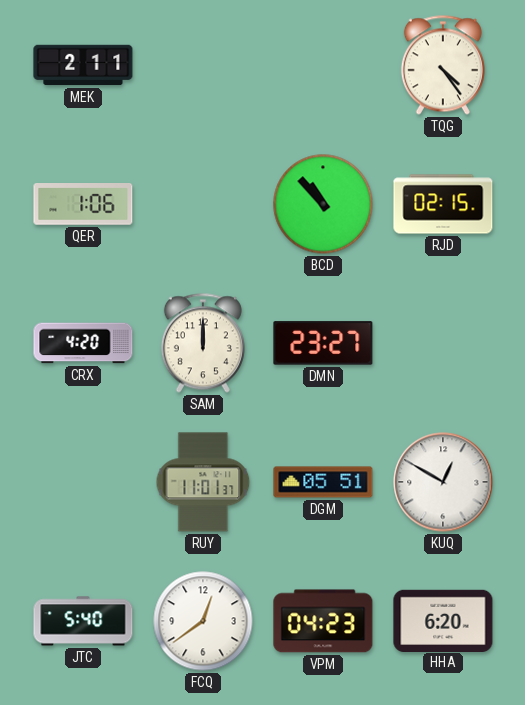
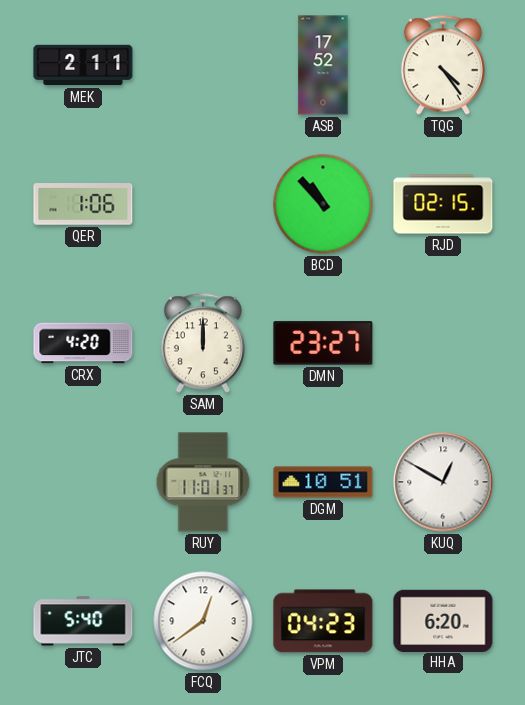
ASB: none -> 17:52 (323, 65)
DGM: 05:51 -> 10:51 (323, 482)
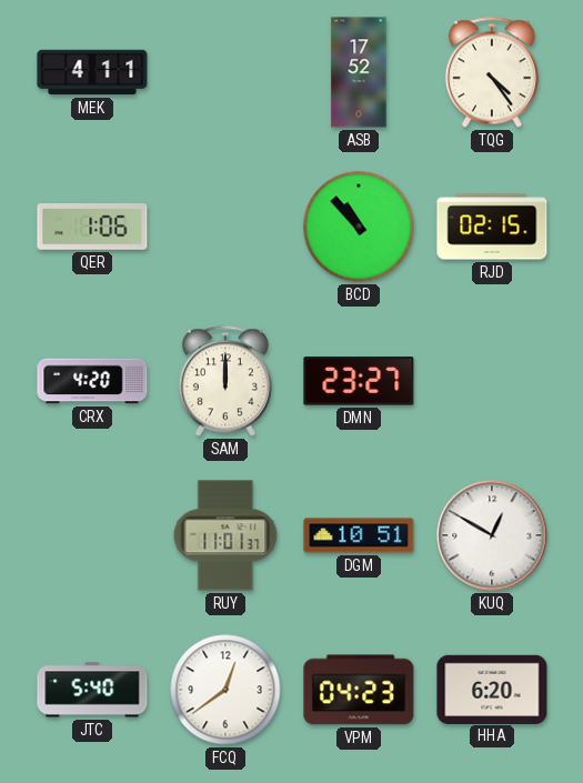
MEK: 2:11 -> 4:11 (92, 72)
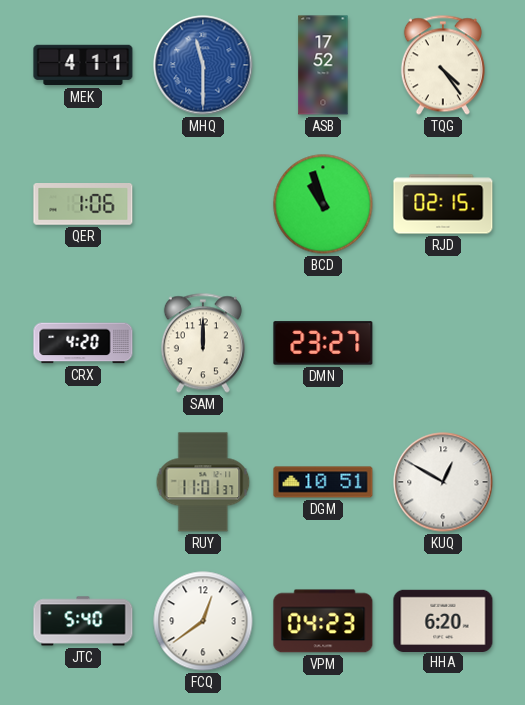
MHQ: none -> 11:30 (203, 65)
BCD: 10:53 -> 10:57 (323, 204)
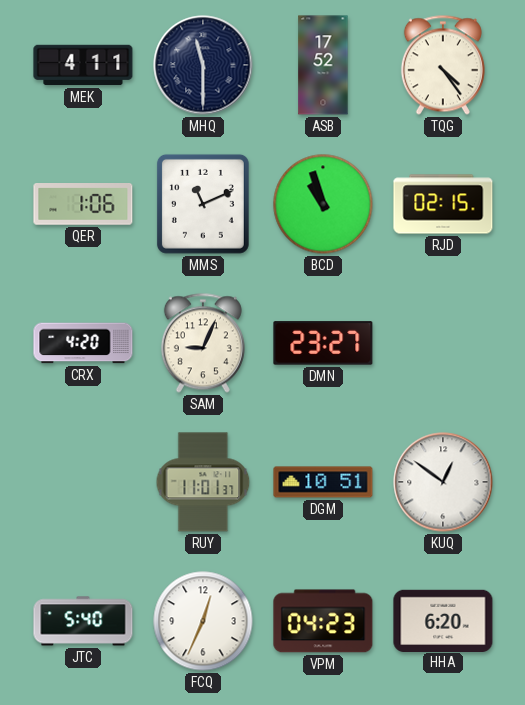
MHQ dial: blue -> navy (203, 65)
MMS: none -> 11:11 (203, 204)
SAM: 12:00 -> 9:04 (203, 343)
KUQ: 12:50 -> 12:51 (443, 482)
FCQ: 12:39 -> 12:34 (203, 621)
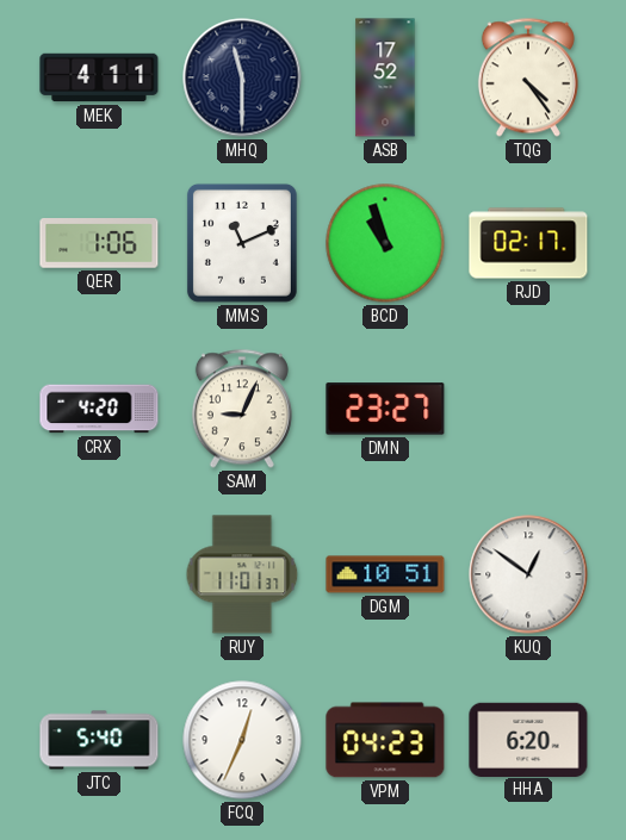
RJD: 02:15 -> 02:17 (528, 243)
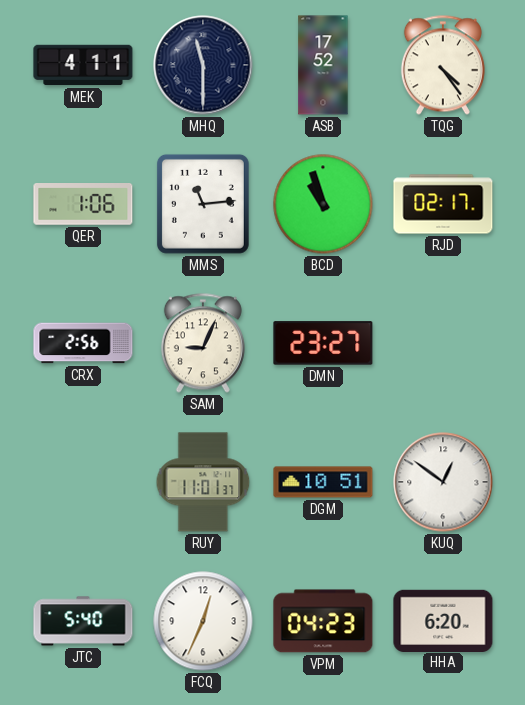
MMS: 11:11 -> 11:14 (203, 204)
CRX: 4:20 -> 2:56 (83, 343)
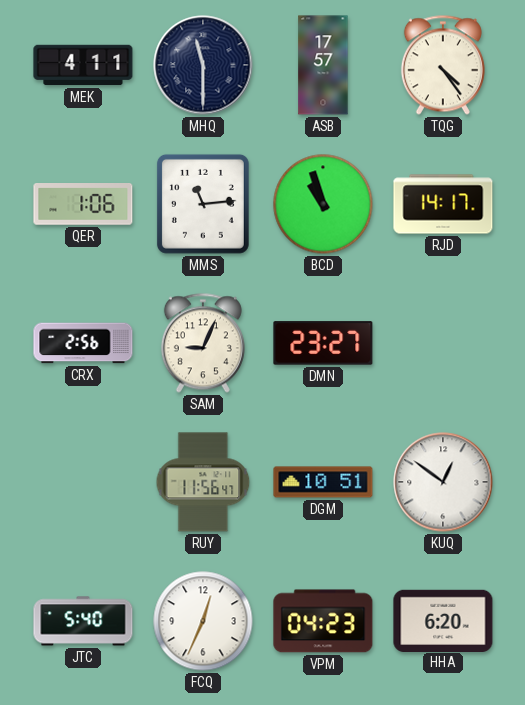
ASB: 17:52 -> 17:57 (323, 65)
RJD: 02:17 -> 14:17 (443, 204)
RUY: 11:01 -> 11:56 (203, 482)
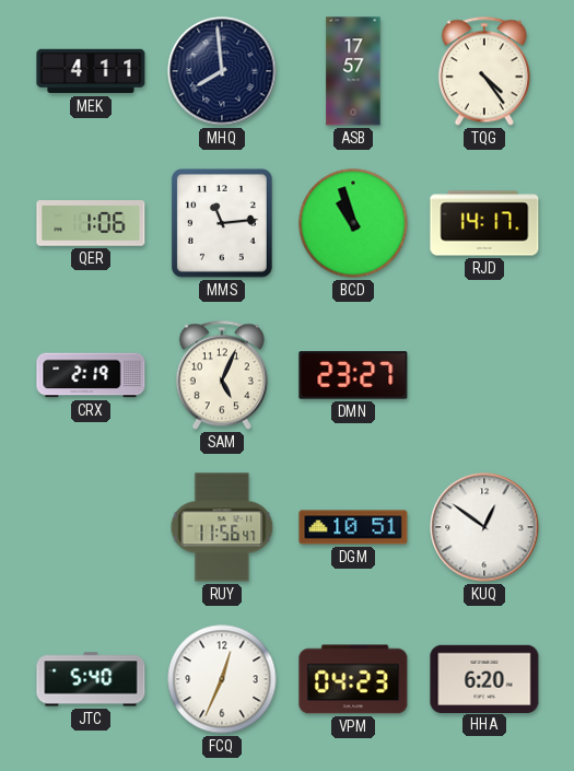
MHQ: 11:30 -> 7:59 (222, 71)
CRX: 2:56 -> 2:19 (91, 375)
SAM: 9:04 -> 5:04 (222, 375)
